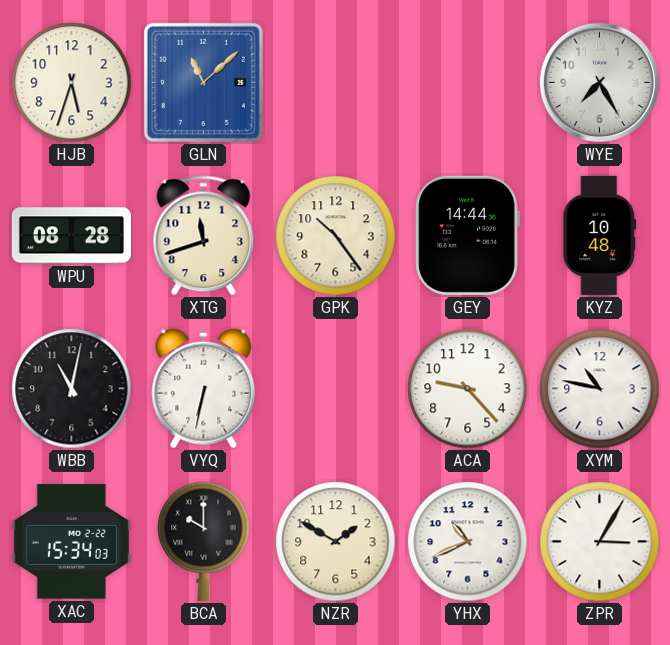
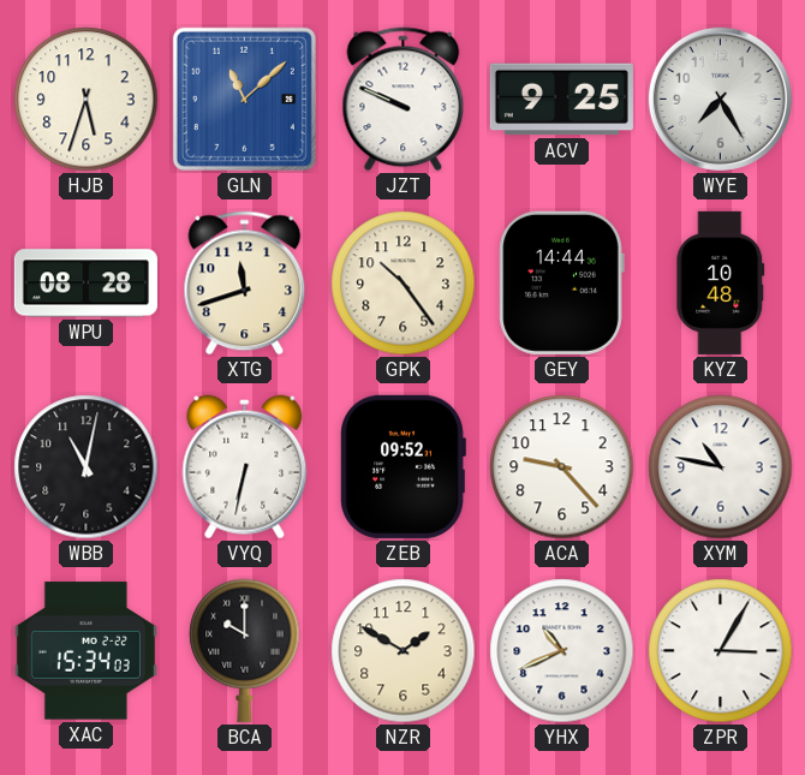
JZT: none -> 9:49 (404, 100)
ACV: none -> 9:25 (561, 100)
ZEB: none -> 09:52 (402, 466)
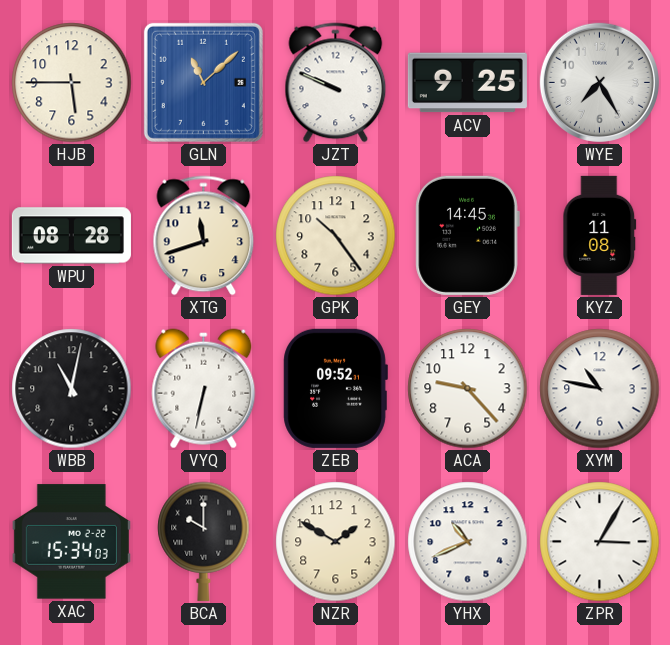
HJB: 5:33 -> 5:45 (72, 83)
GEY: 14:44 -> 14:45 (467, 235)
KYZ: 10:48 -> 11:08 (600, 235)
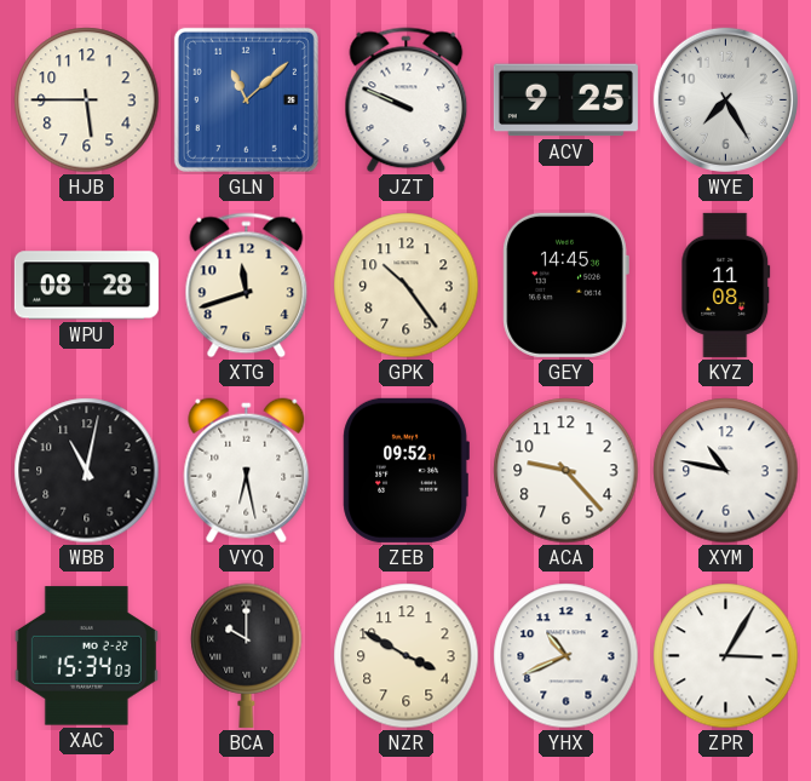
VYQ: 6:32 -> 6:28 (247, 471)
NZR: 1:50 -> 3:50 (407, 656)
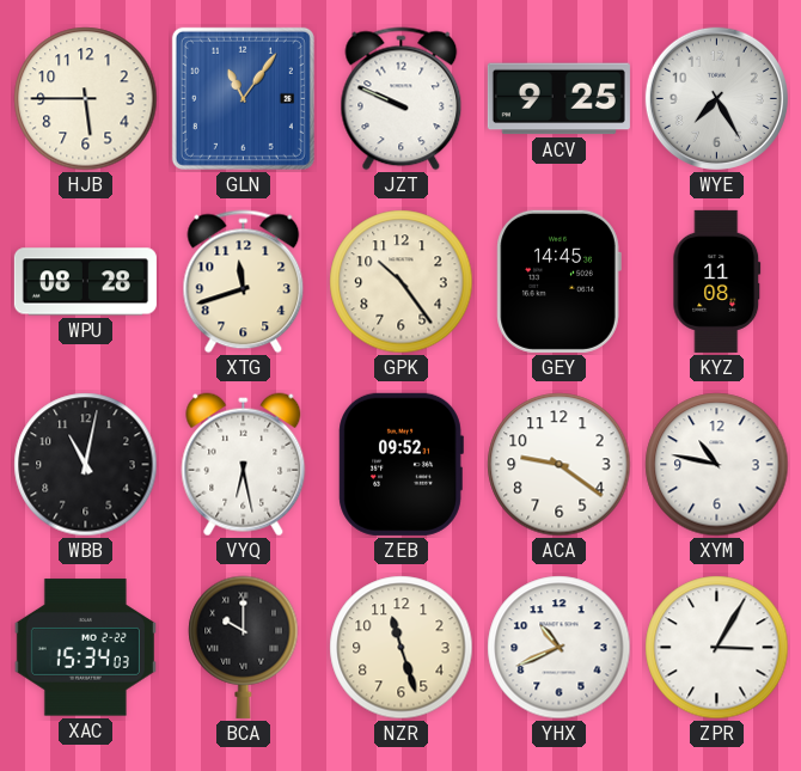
GLN: 11:08 -> 11:06 (243, 98)
ACA: 9:23 -> 9:21 (560, 465)
NZR: 3:50 -> 11:27 (402, 648)
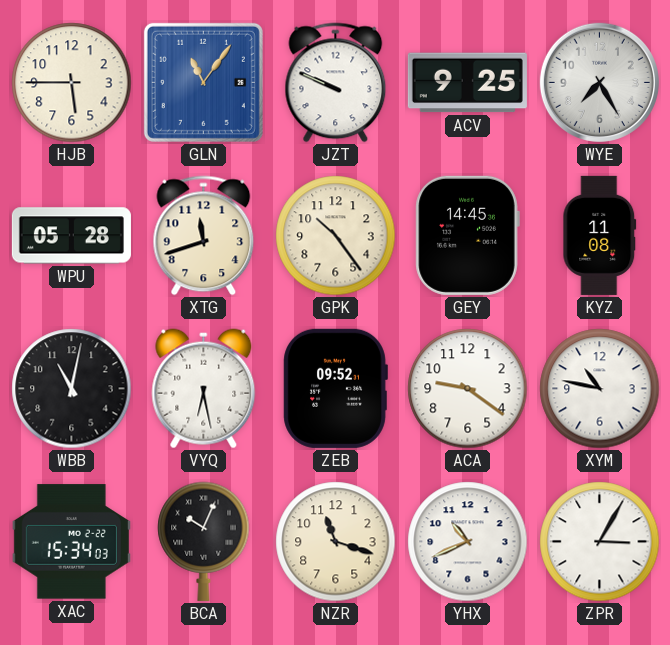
WPU: 08:28 -> 05:28 (71, 236)
BCA: 10:00 -> 10:04 (204, 541)
NZR: 11:27 -> 11:18 (336, 542)
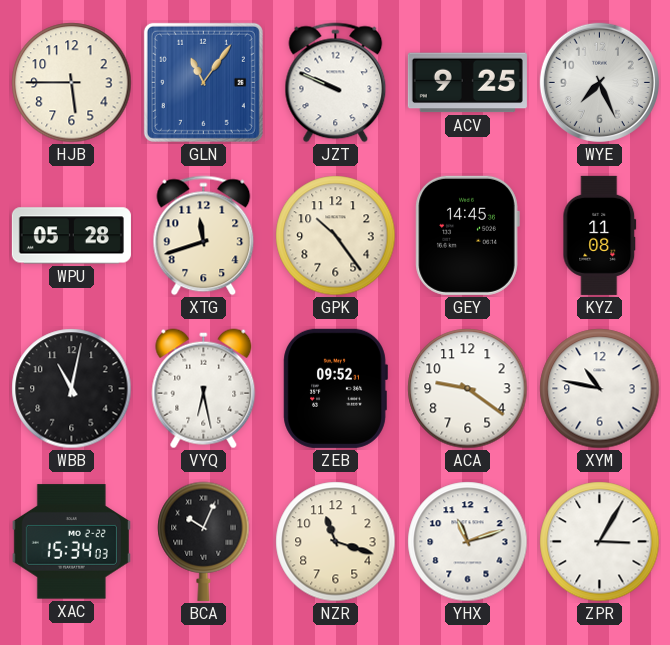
WYE: 7:25 -> 7:26 (599, 82)
YHX: 10:41 -> 11:12 (468, 542)
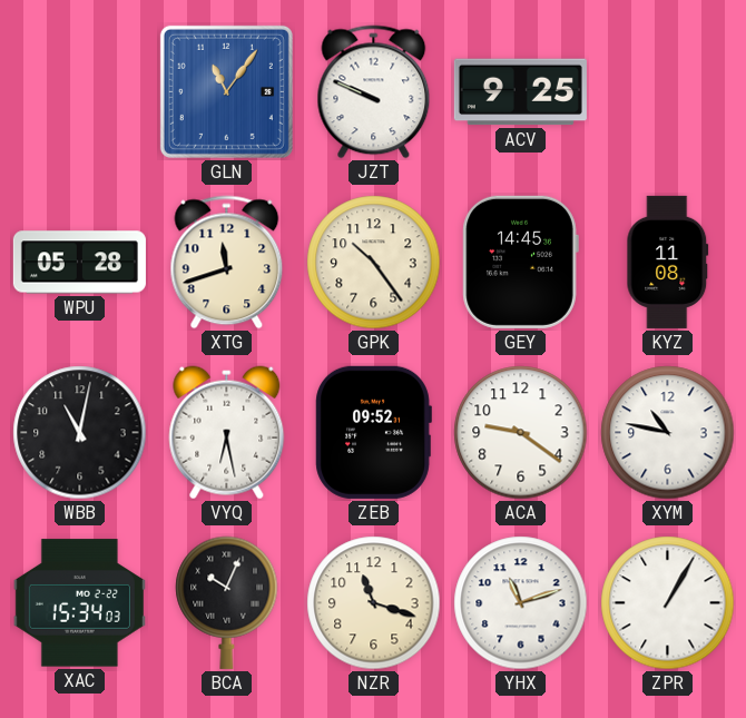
HJB: 5:45 -> none (72, 83)
WYE: 7:26 -> none (599, 82)
ZPR: 3:05 -> 1:05 (668, 603)
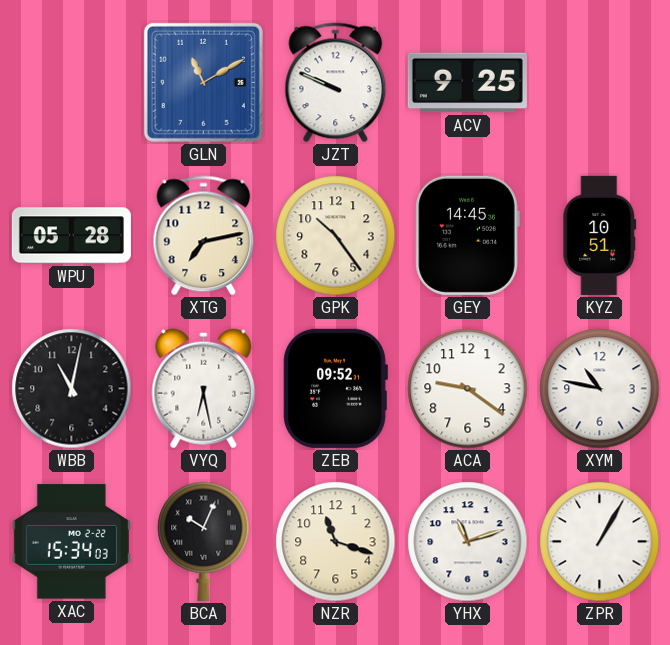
GLN: 11:06 -> 11:10 (203, 82)
XTG: 11:42 -> 7:13 (204, 236)
KYZ: 11:08 -> 10:51 (600, 235)
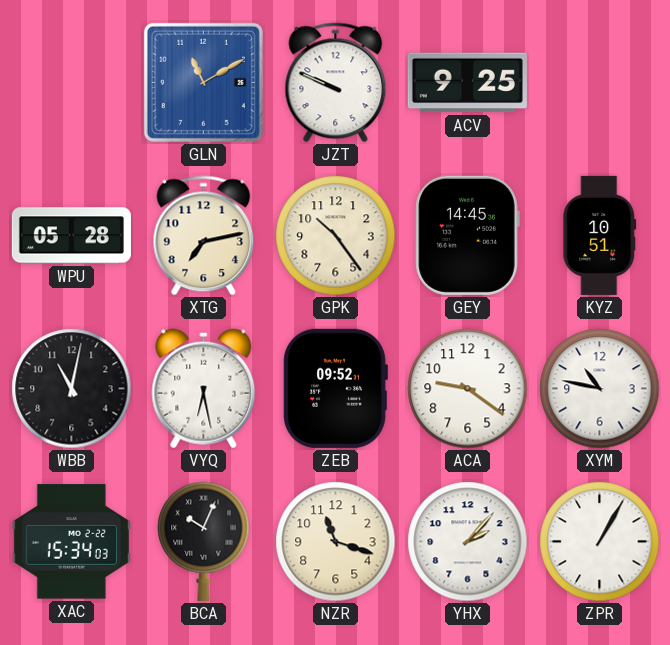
YHX: 11:12 -> 2:07 (468, 542)
